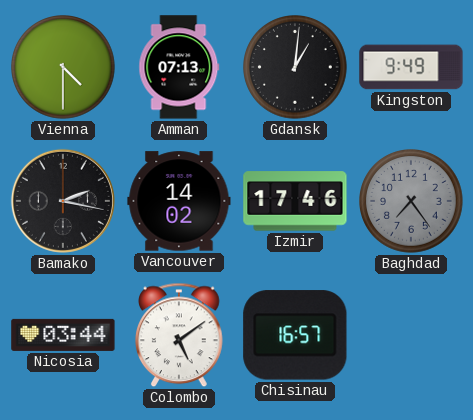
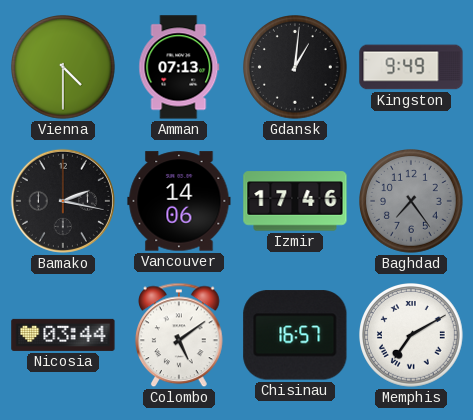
Vancouver: 14:02 -> 14:06 (179, 201)
Memphis: none -> 7:10 (412, 336)
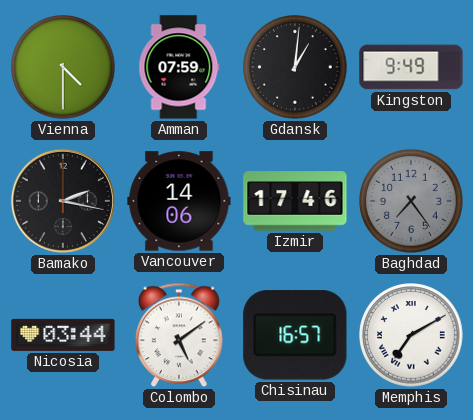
Amman: 07:13 -> 07:59 (179, 67)
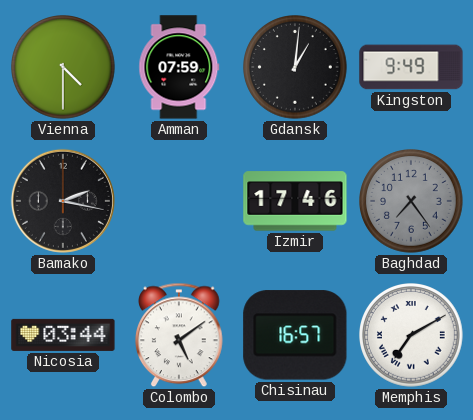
Vancouver: 14:06 -> none (179, 201)
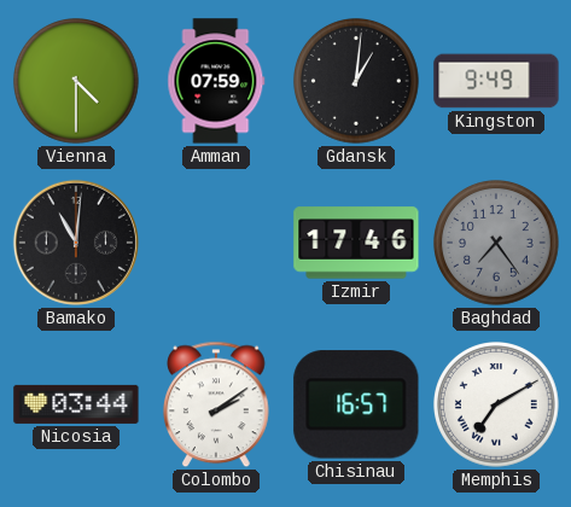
Bamako: 2:17 -> 11:01 (76, 243)
Colombo: 5:09 -> 2:09 (217, 404)
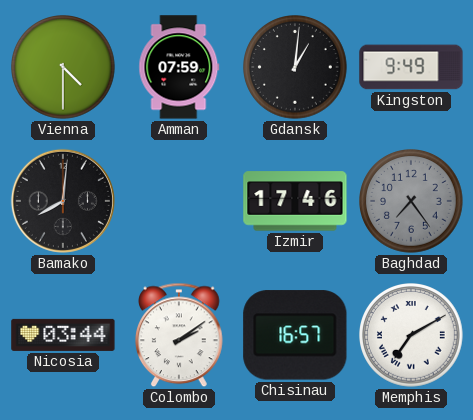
Bamako: 11:01 -> 8:01 (63, 201)
